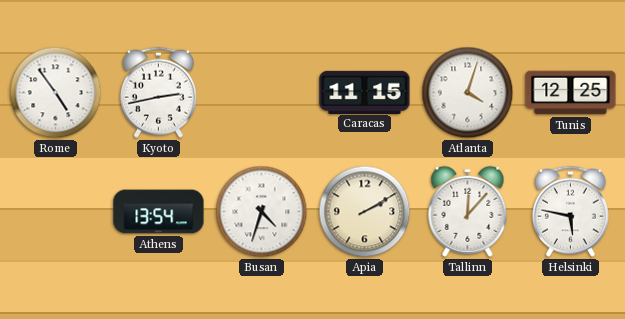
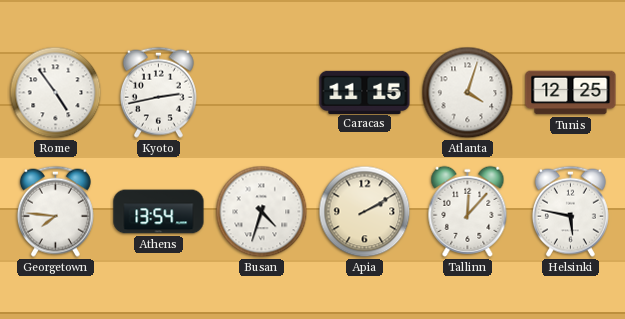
Georgetown: none -> 7:46 (55, 211)
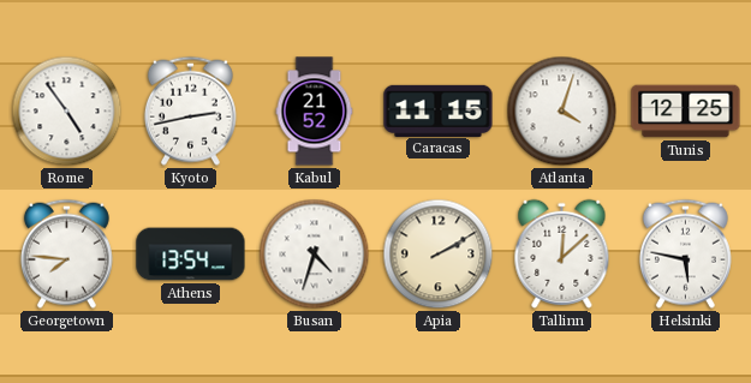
Kabul: none -> 21:52 (315, 112)
Tallinn: 12:07 -> 12:08 (562, 253)
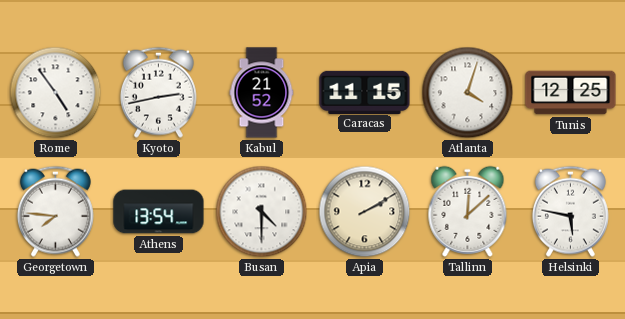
Busan: 4:33 -> 4:30 (262, 212)
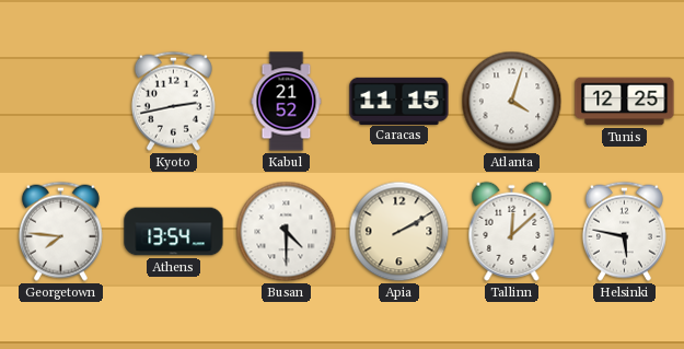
Rome: 4:54 -> none (56, 93)
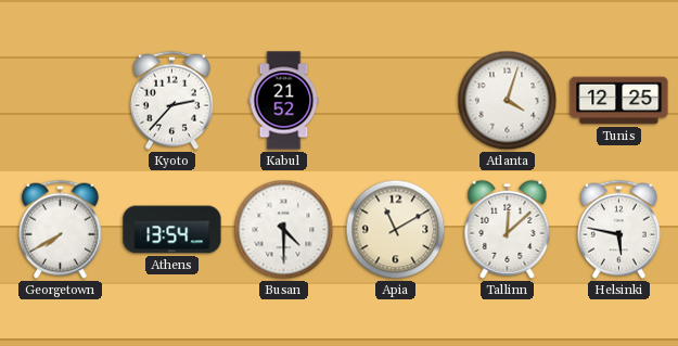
Kyoto: 2:43 -> 2:37 (171, 100)
Caracas: 11:15 -> none (399, 101)
Georgetown: 7:46 -> 7:40 (60, 229)
Apia: 2:10 -> 11:10 (396, 230)
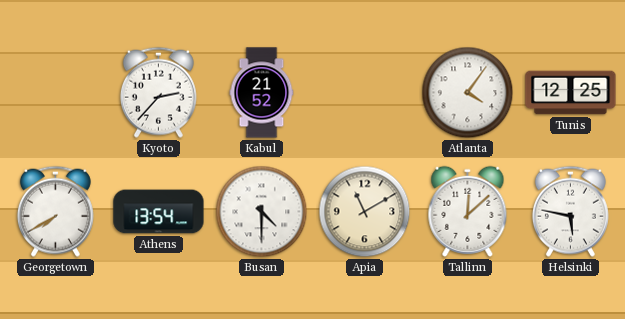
Atlanta: 4:03 -> 4:06 (468, 93)
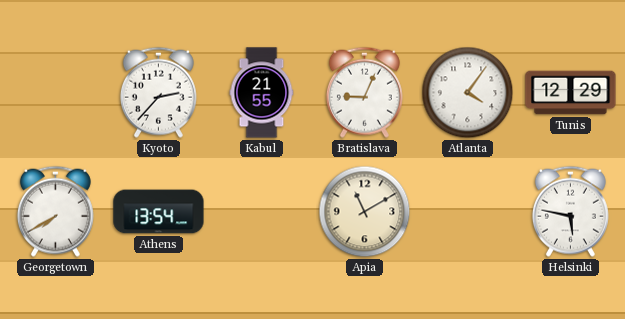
Kabul: 21:52 -> 21:55 (262, 93)
Bratislava: none -> 9:04 (364, 92)
Tunis: 12:25 -> 12:29 (571, 93)
Busan: 4:30 -> none (262, 212)
Tallinn: 12:08 -> none (468, 211)
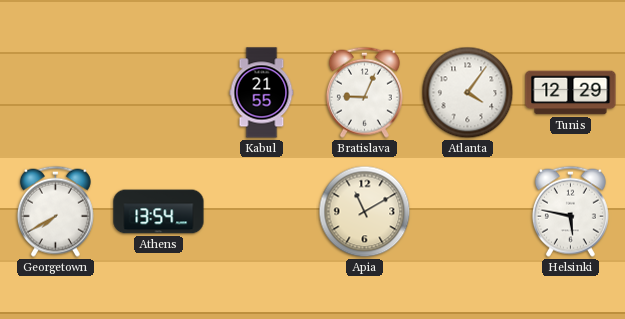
Kyoto: 2:37 -> none (158, 92)
